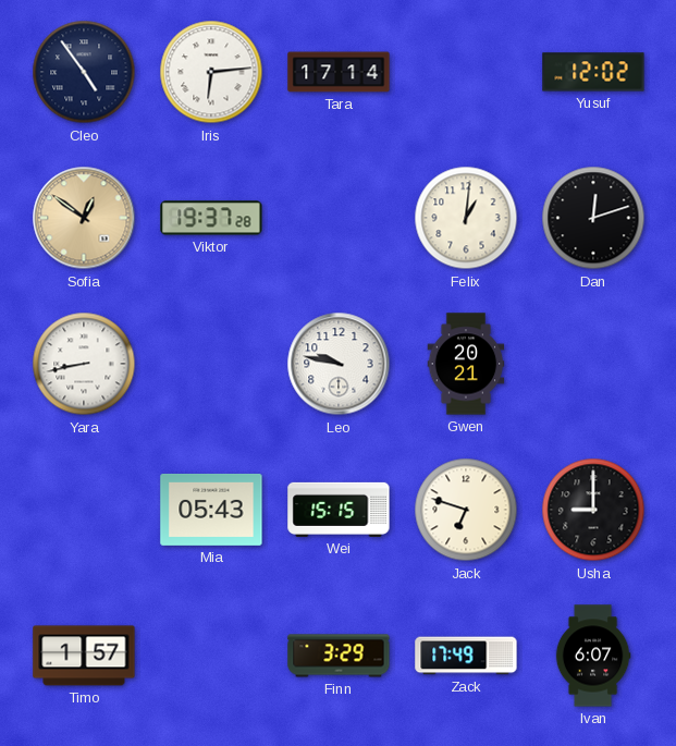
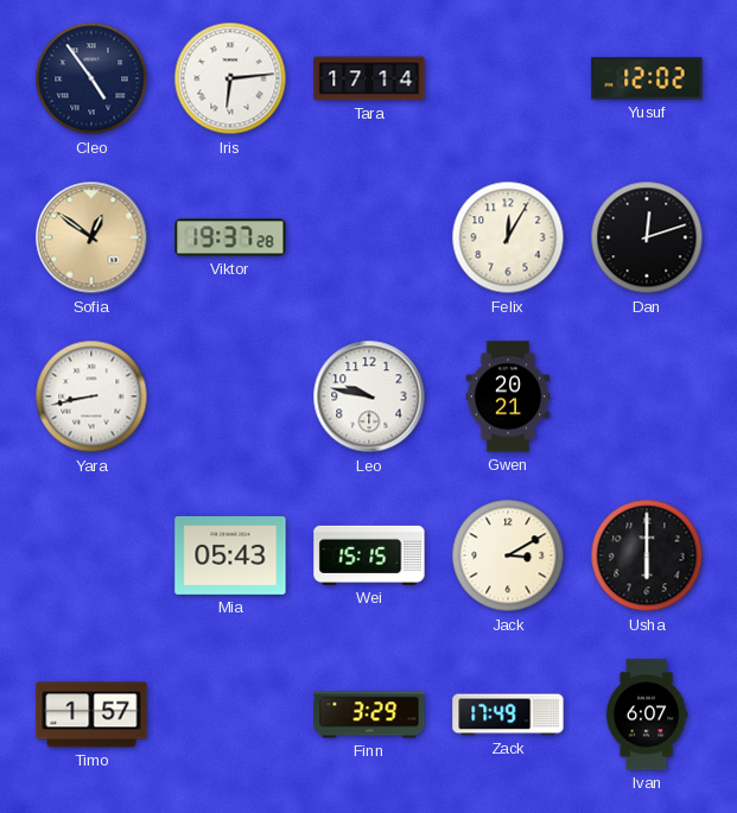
Felix: 1:01 -> 12:05 (508, 237)
Jack: 6:48 -> 3:10 (508, 555)
Usha: 9:00 -> 6:00 (647, 555)
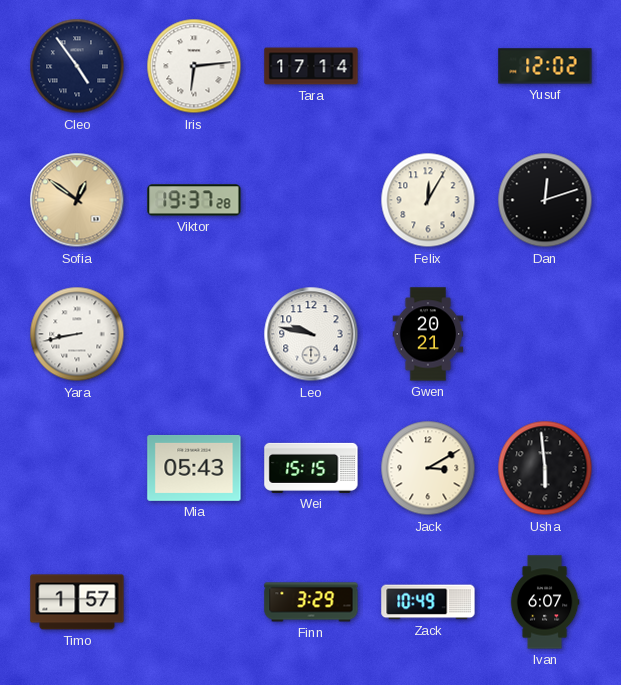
Usha: 6:00 -> 5:59 (545, 468)
Zack: 17:49 -> 10:49 (428, 602)
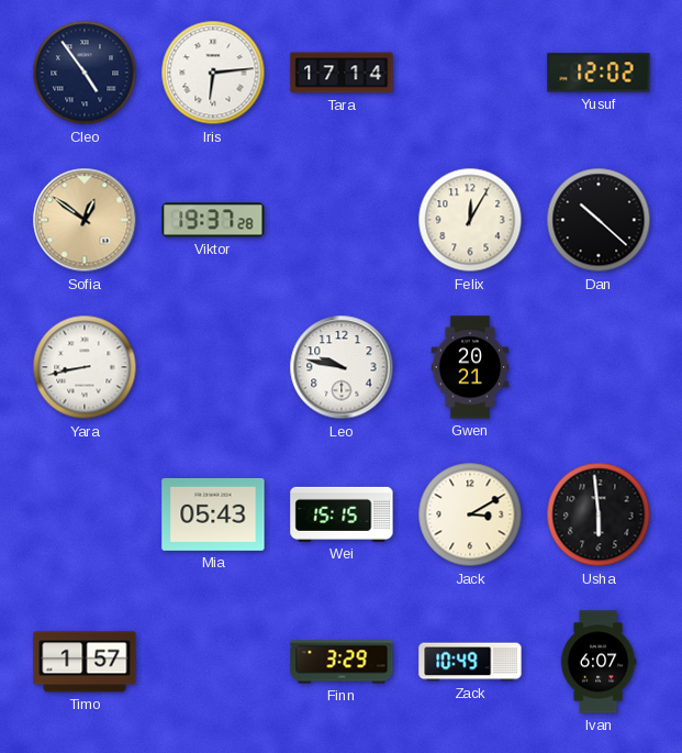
Dan: 12:12 -> 10:22 (599, 220)
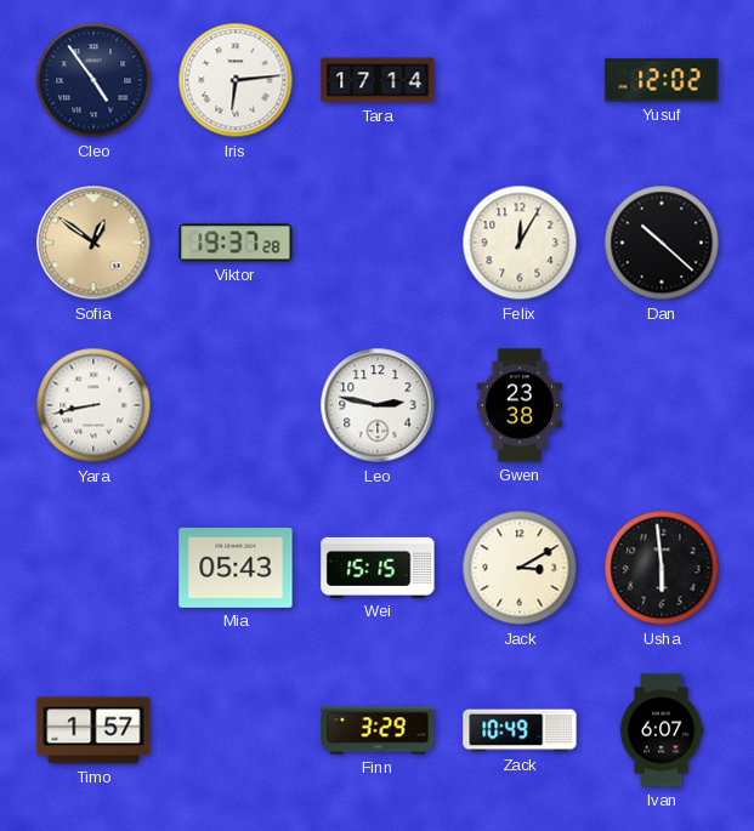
Leo: 9:47 -> 2:47 (378, 405)
Gwen: 20:21 -> 23:38 (520, 405)
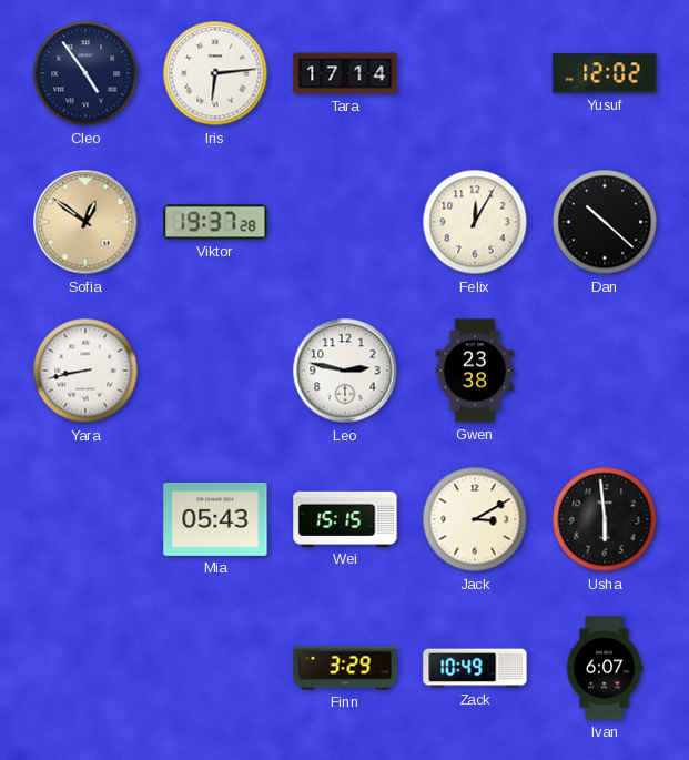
Timo: 1:57 -> none (93, 730)
